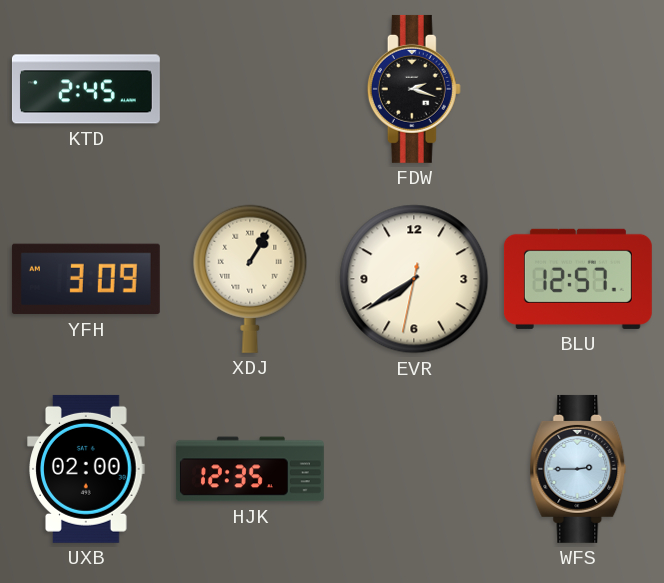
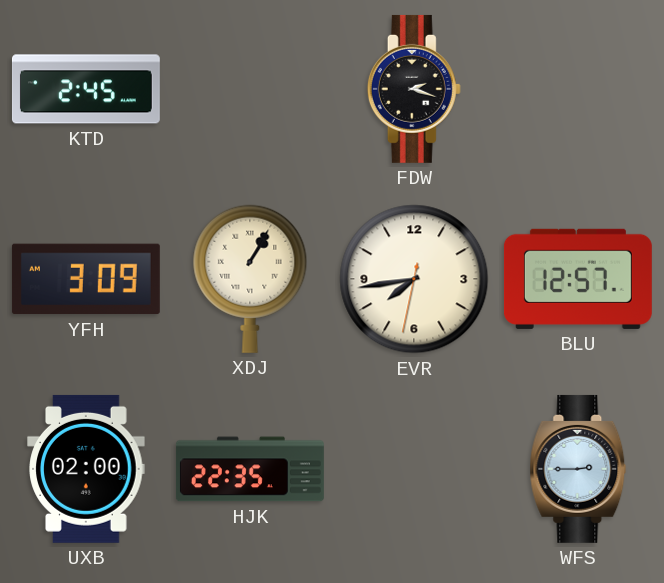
EVR: 7:39 -> 7:43 (414, 279)
HJK: 12:35 -> 22:35 (250, 469)
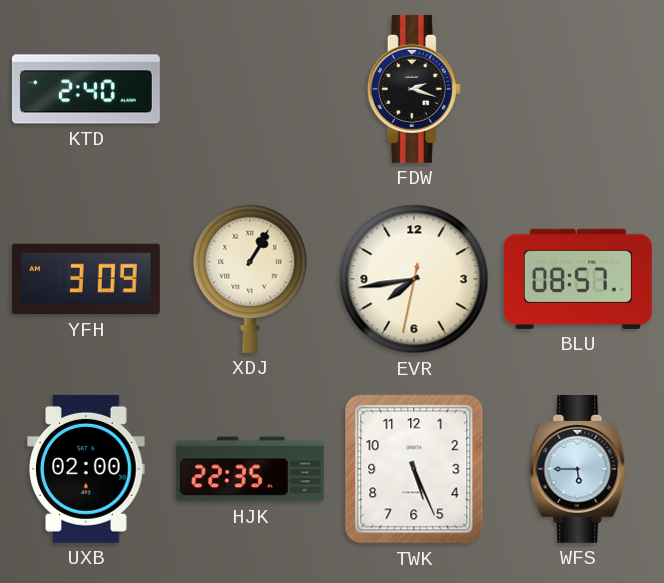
KTD: 2:45 -> 2:40 (86, 89)
BLU: 12:57 -> 08:57 (578, 279)
TWK: none -> 5:26 (414, 469)
WFS: 2:45 -> 5:45 (578, 469)
